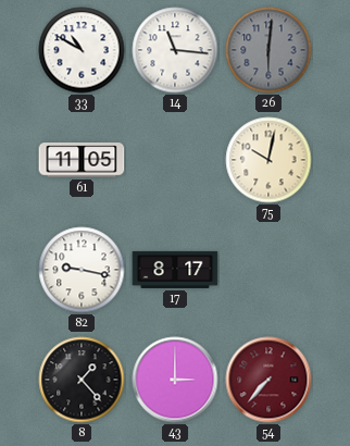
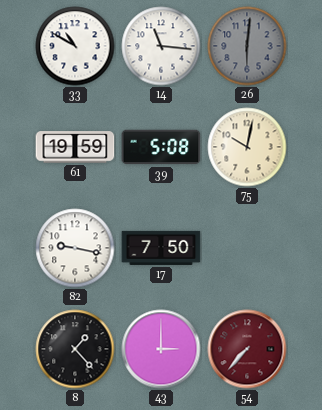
61: 11:05 -> 19:59 (75, 147)
39: none -> 5:08 (161, 147)
17: 8:17 -> 7:50 (161, 248)
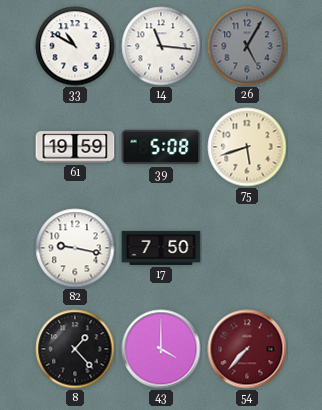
26: 6:01 -> 5:05 (247, 46)
75: 10:02 -> 5:42 (247, 147)
43: 3:00 -> 4:00 (161, 349)
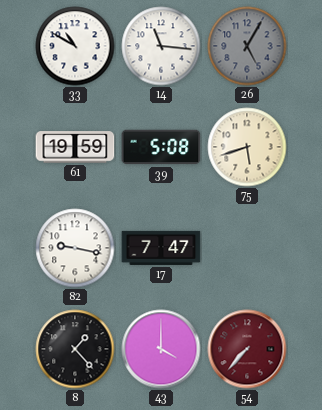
17: 7:50 -> 7:47 (161, 248)
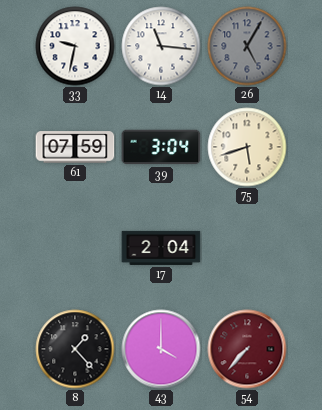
33: 10:50 -> 9:32 (75, 46)
61: 19:59 -> 07:59 (75, 147)
39: 5:08 -> 3:04 (161, 147)
82: 9:17 -> none (75, 248)
17: 7:47 -> 2:04 (161, 248)
